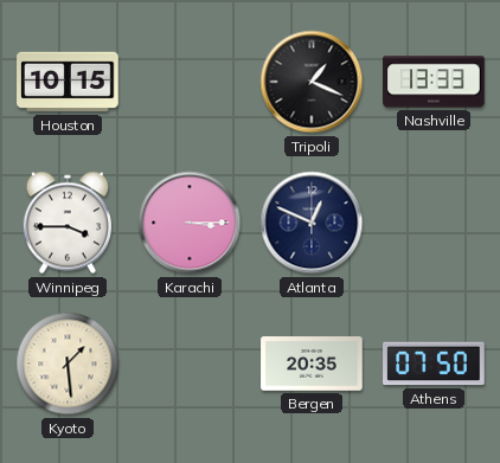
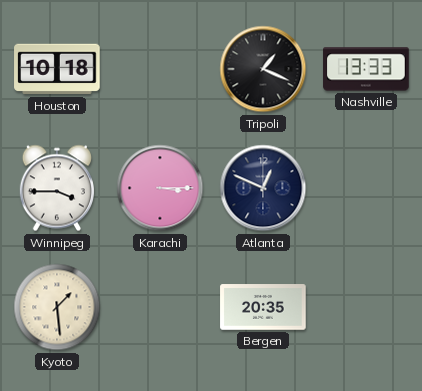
Houston: 10:15 -> 10:18 (57, 69)
Athens: 07:50 -> none (434, 364)
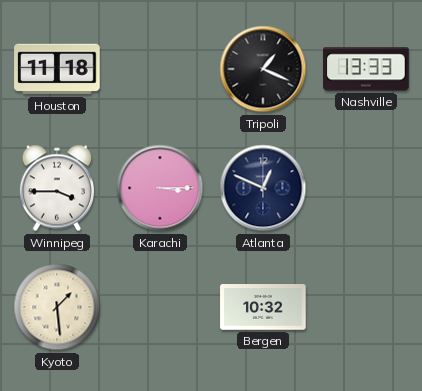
Houston: 10:18 -> 11:18 (57, 69)
Bergen: 20:35 -> 10:32 (263, 307)
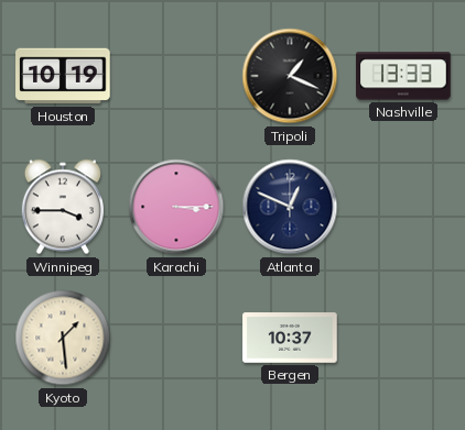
Houston: 11:18 -> 10:19 (63, 76)
Bergen: 10:32 -> 10:37 (290, 338)
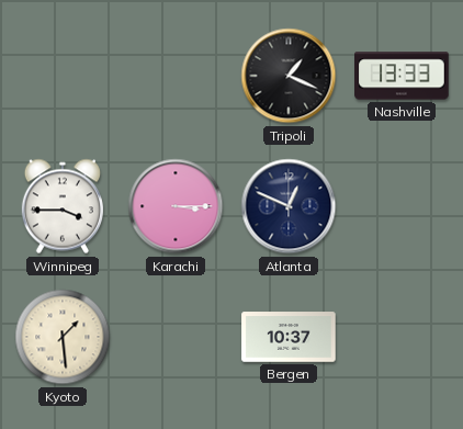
Houston: 10:19 -> none (63, 76)
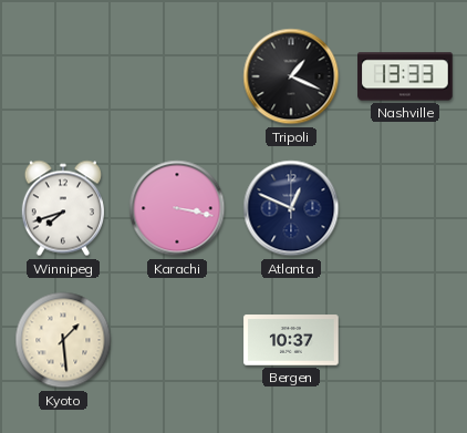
Winnipeg: 3:45 -> 7:42 (63, 208)
Karachi: 3:15 -> 3:17 (177, 208)
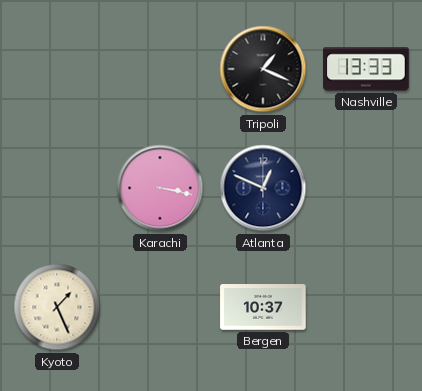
Winnipeg: 7:42 -> none (63, 208)
Kyoto: 1:29 -> 1:26 (57, 307)
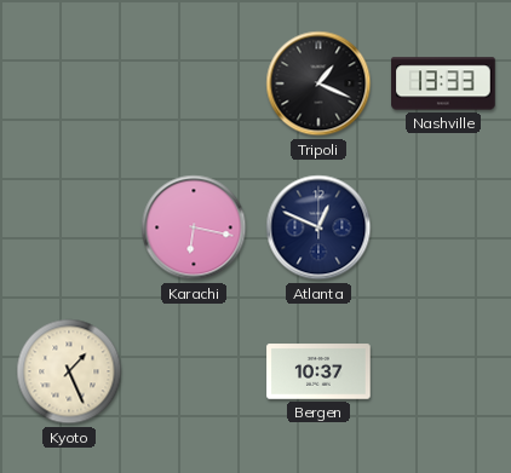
Karachi: 3:17 -> 6:17 (194, 227)
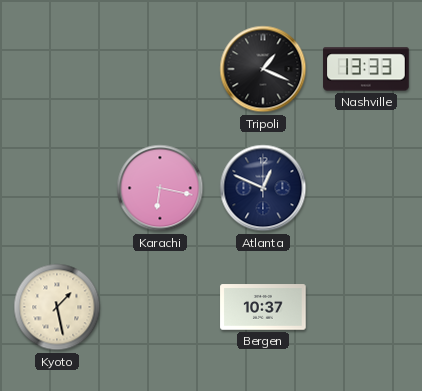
Kyoto: 1:26 -> 1:28 (57, 307)
